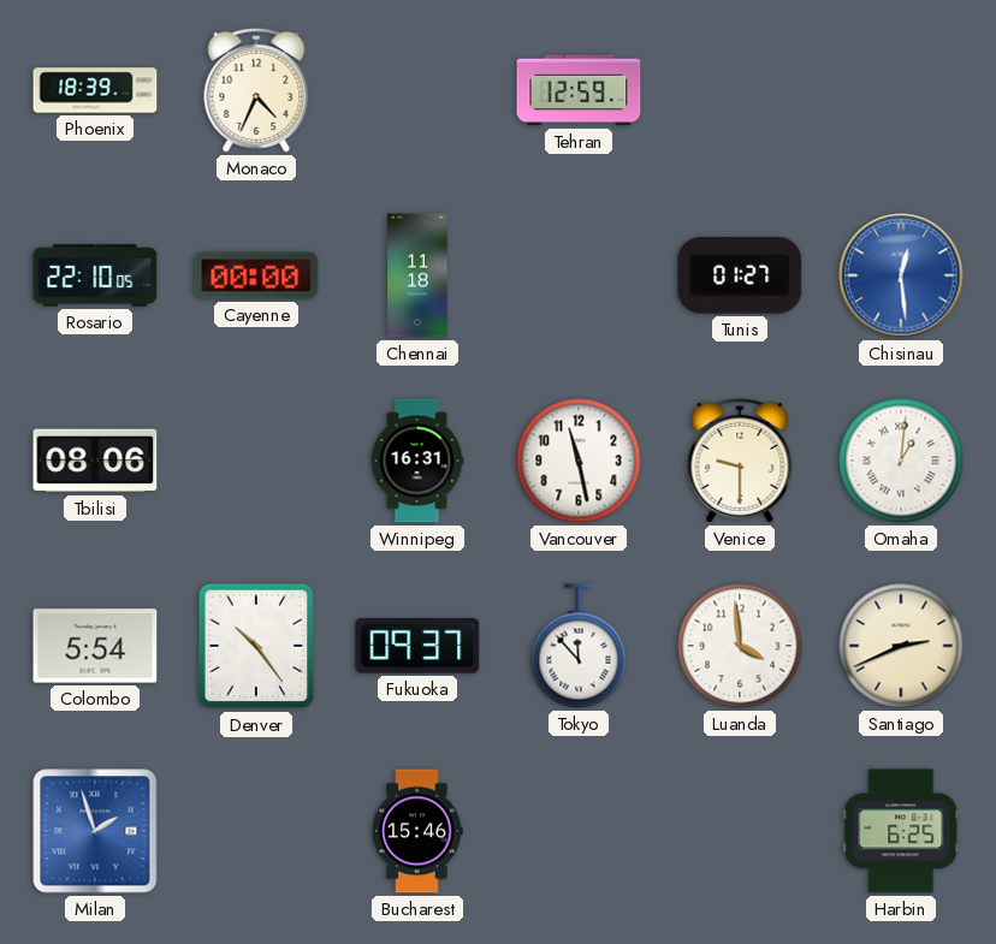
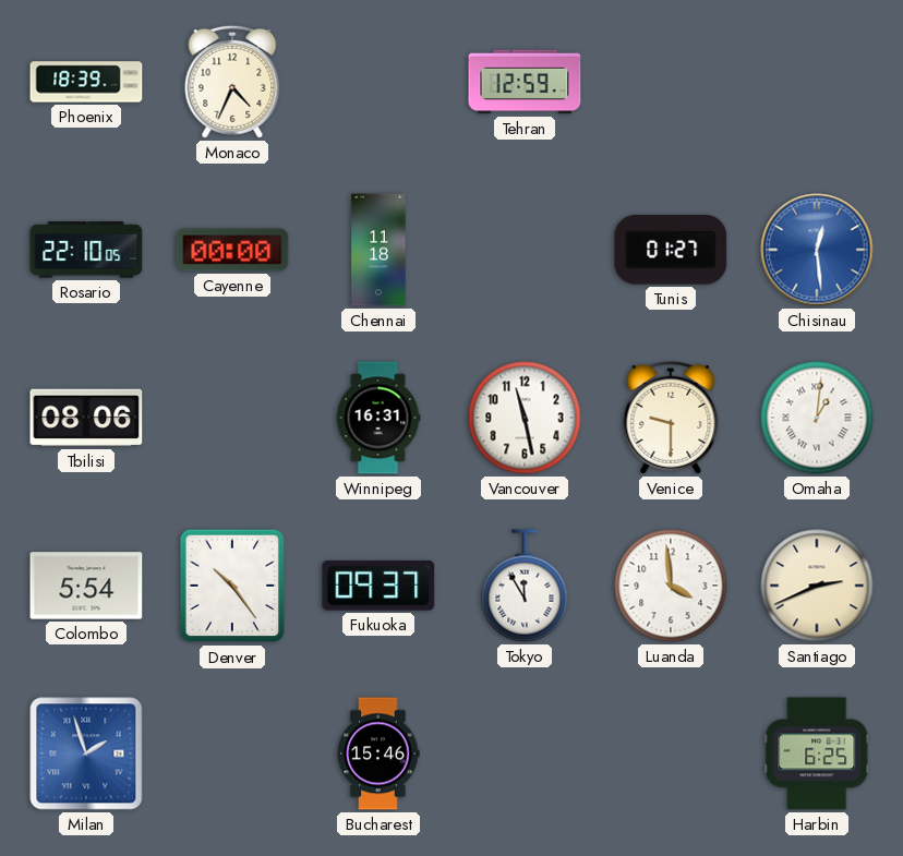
Tokyo: 11:53 -> 11:55 (525, 586)
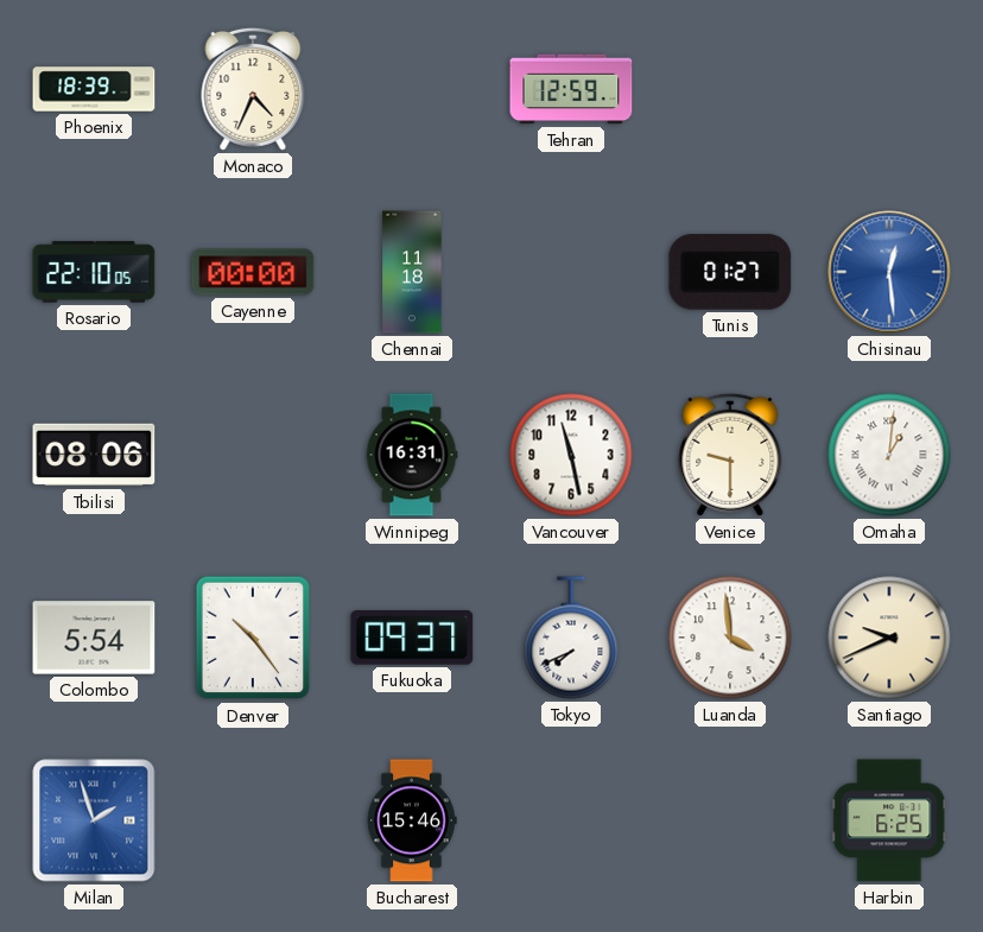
Tokyo: 11:55 -> 7:41 (571, 638)
Santiago: 2:41 -> 9:41 (889, 638)
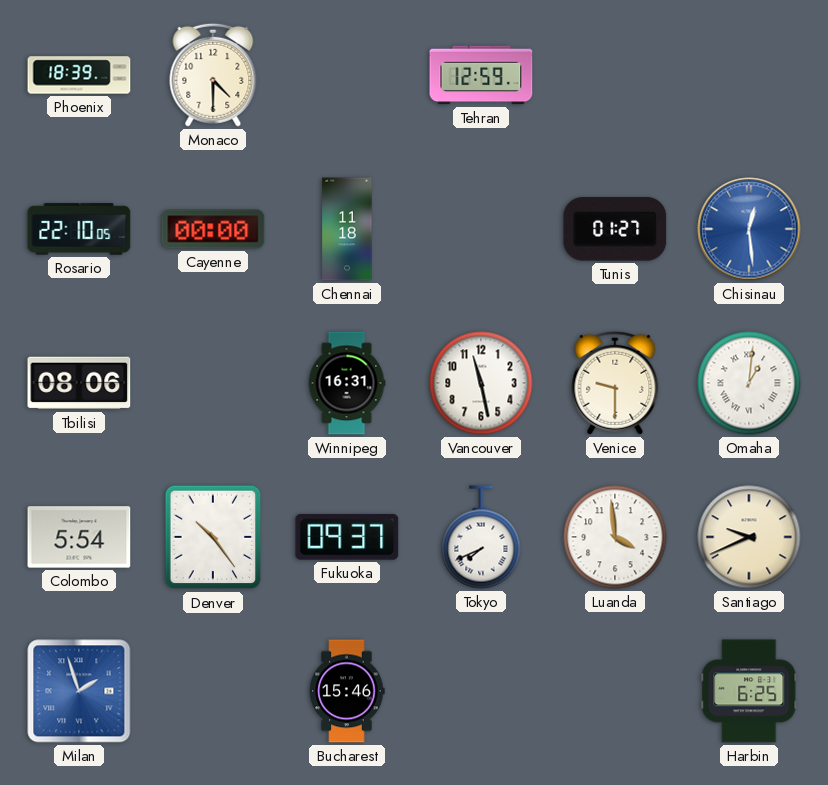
Monaco: 4:34 -> 4:30 (213, 75)
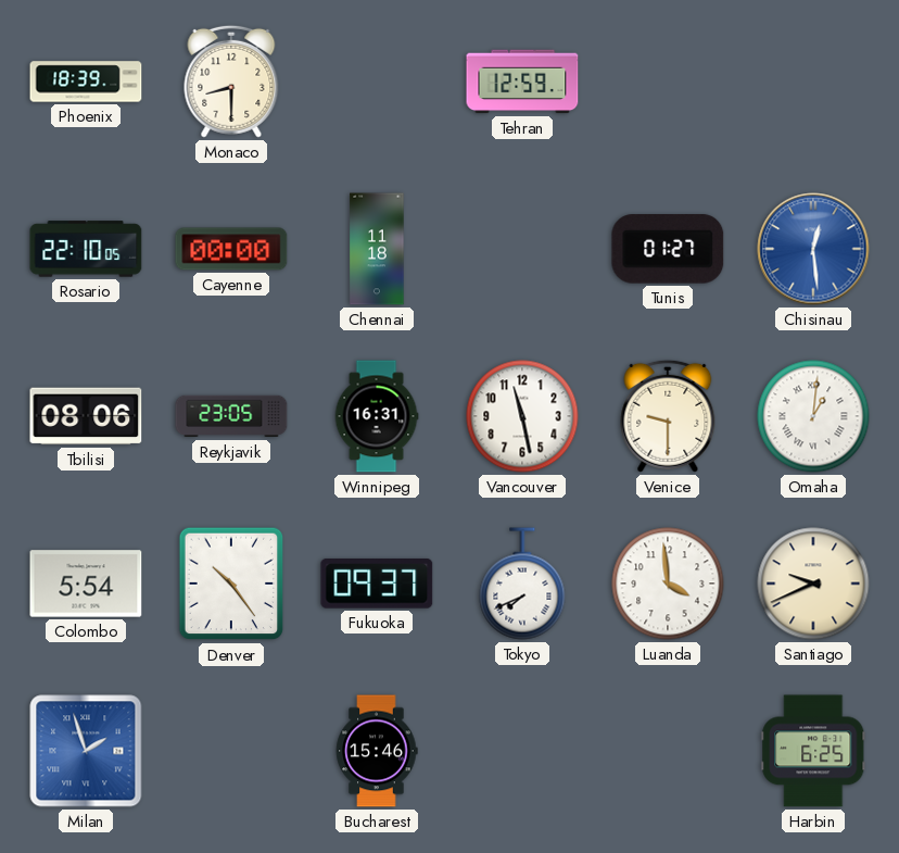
Monaco: 4:30 -> 8:30 (231, 81)
Reykjavik: none -> 23:05 (231, 416)
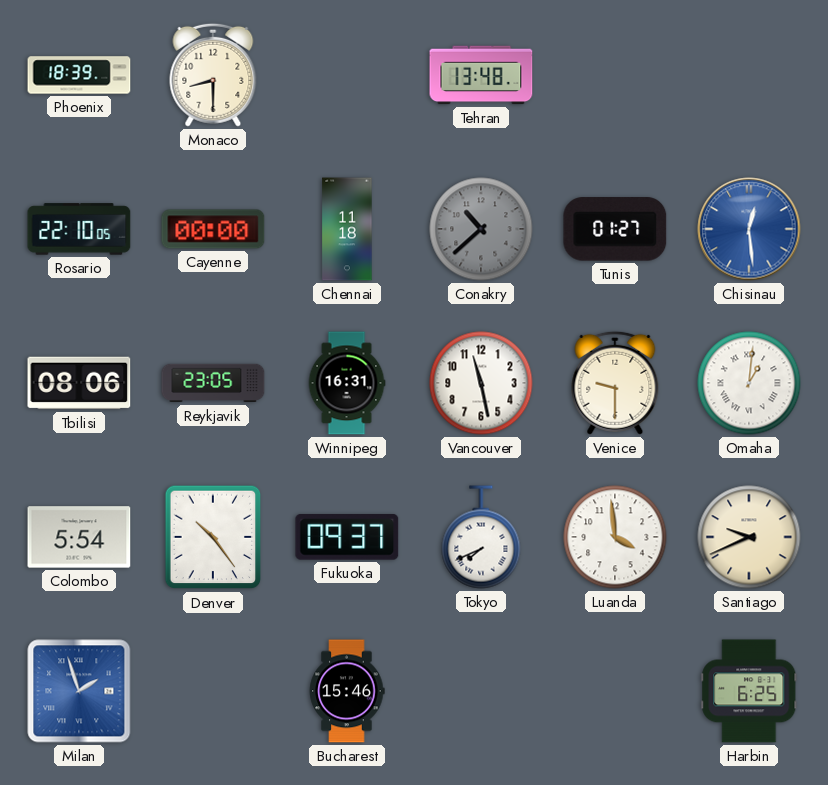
Tehran: 12:59 -> 13:48 (481, 75)
Conakry: none -> 10:38 (481, 229)
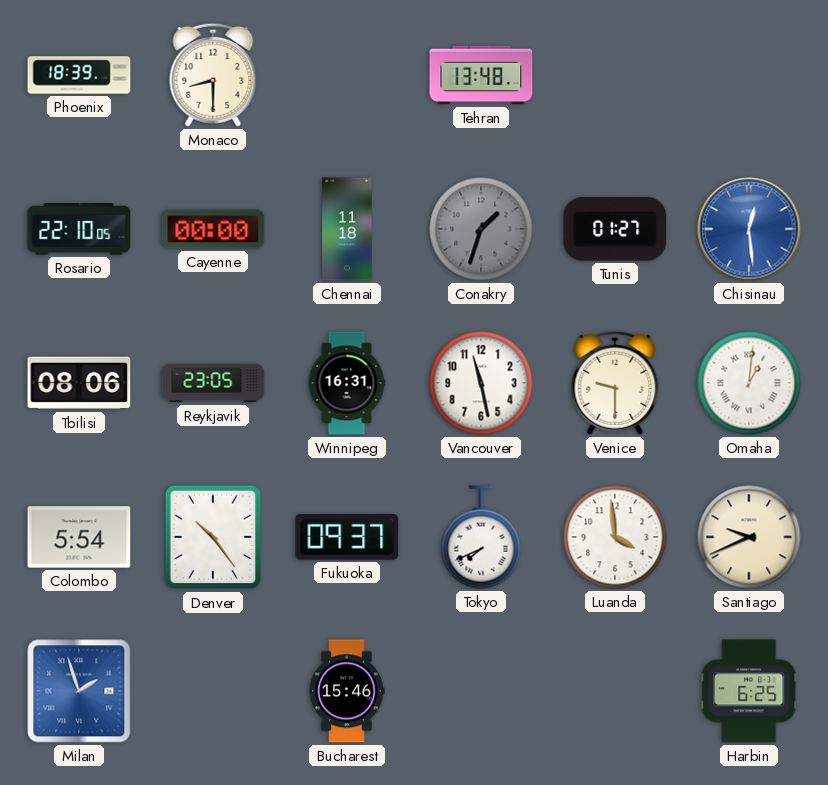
Conakry: 10:38 -> 1:33 (481, 229)
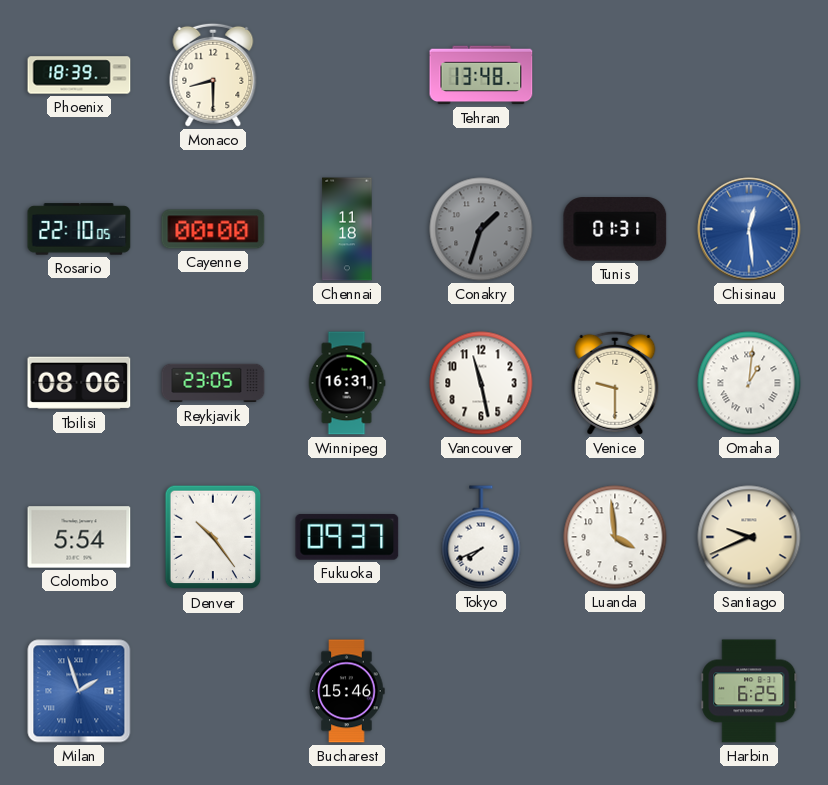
Tunis: 01:27 -> 01:31 (615, 229)
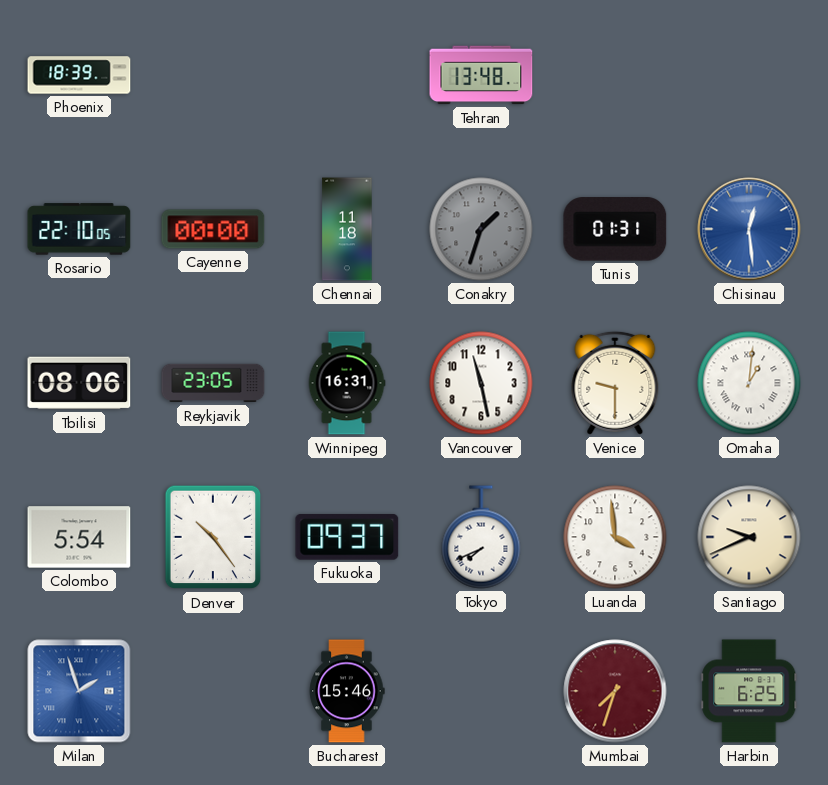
Monaco: 8:30 -> none (213, 75)
Mumbai: none -> 7:33 (615, 691)
